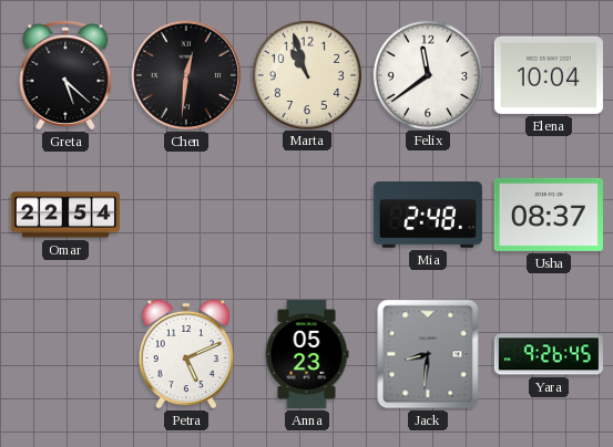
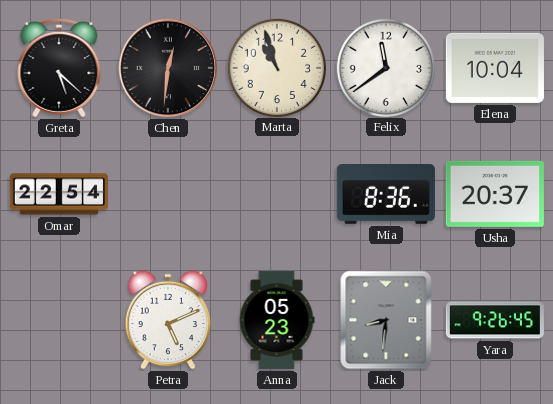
Mia: 2:48 -> 8:36 (386, 195)
Usha: 08:37 -> 20:37 (495, 194)
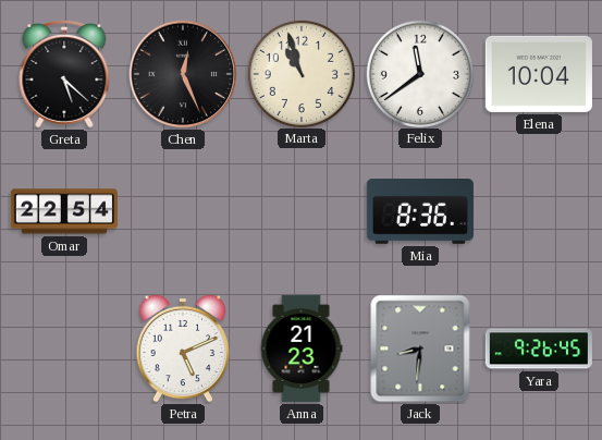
Chen: 12:31 -> 12:26 (183, 74)
Usha: 20:37 -> none (495, 194)
Anna: 05:23 -> 21:23 (302, 349)
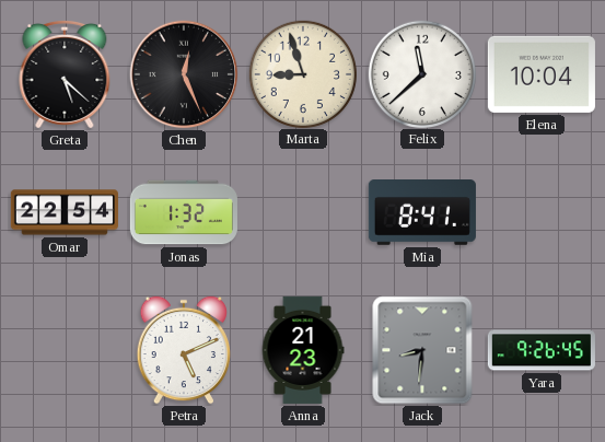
Marta: 10:57 -> 8:57 (302, 73)
Felix: 11:39 -> 11:38 (421, 73)
Jonas: none -> 1:32 (184, 212)
Mia: 8:36 -> 8:41 (422, 213)
